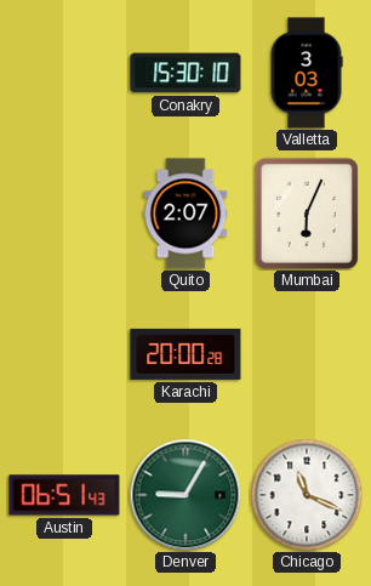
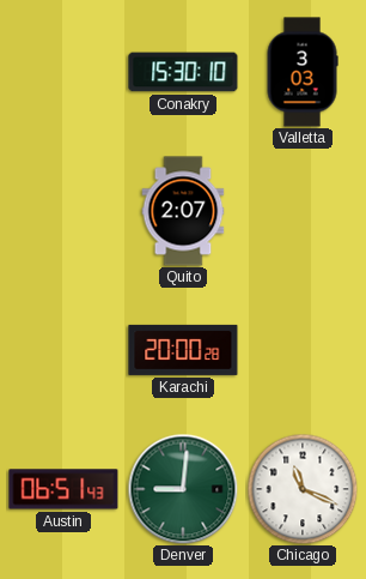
Mumbai: 6:04 -> none (307, 214)
Denver: 9:05 -> 9:01 (183, 489)
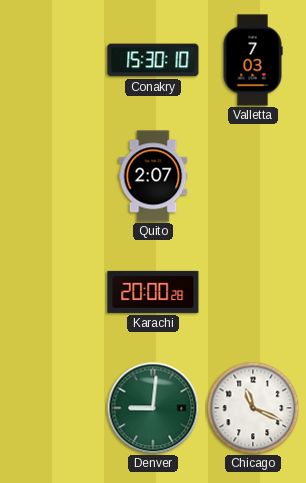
Valletta: 3:03 -> 7:03 (253, 60)
Austin: 06:51 -> none (63, 489)
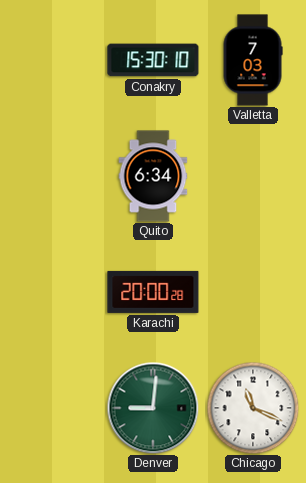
Quito: 2:07 -> 6:34 (153, 176)
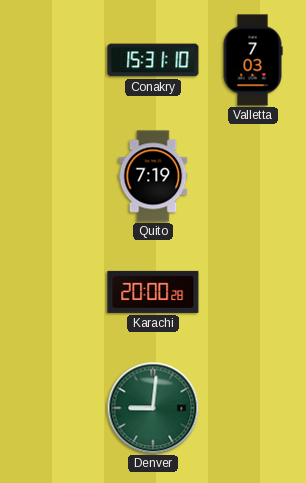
Conakry: 15:30 -> 15:31 (153, 60)
Quito: 6:34 -> 7:19 (153, 176)
Chicago: 11:19 -> none (253, 408)
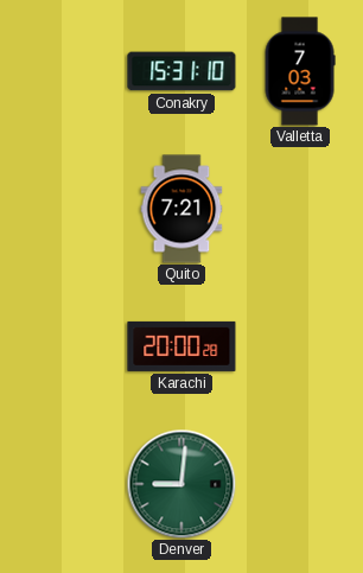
Quito: 7:19 -> 7:21 (181, 209)
